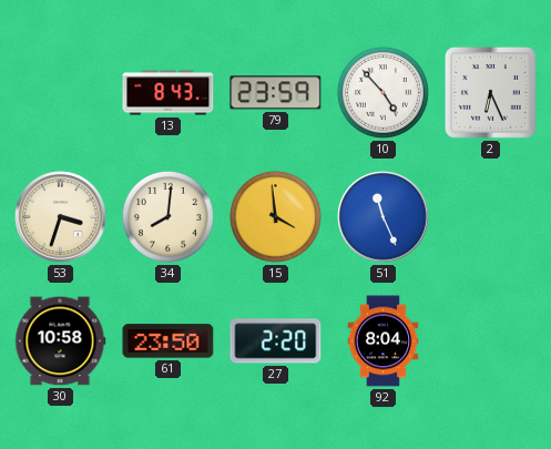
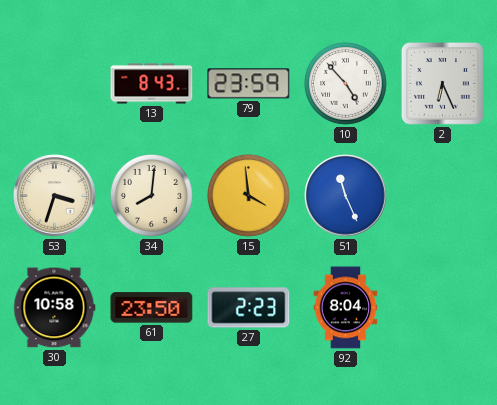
27: 2:20 -> 2:23 (249, 308)
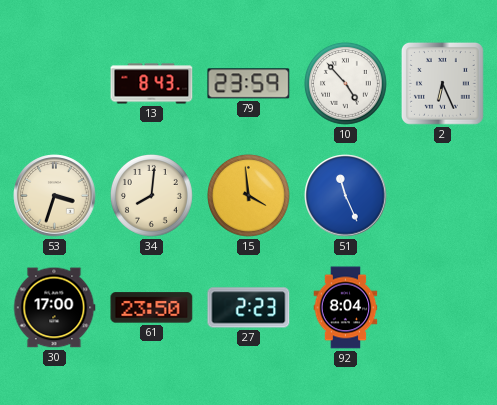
30: 10:58 -> 17:00 (54, 308)
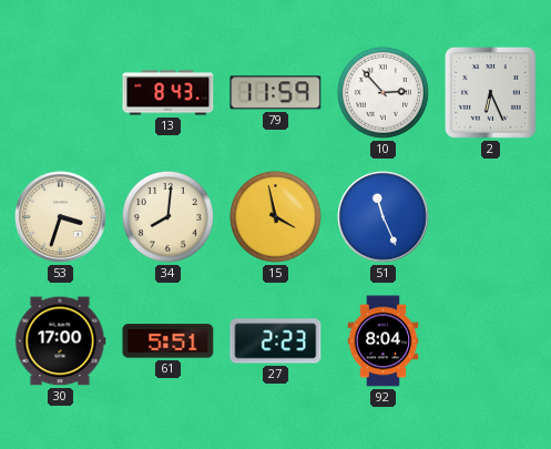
79: 23:59 -> 11:59 (276, 93)
10: 4:53 -> 2:53 (382, 92)
15: 3:59 -> 3:58 (275, 216)
61: 23:50 -> 5:51 (169, 341)
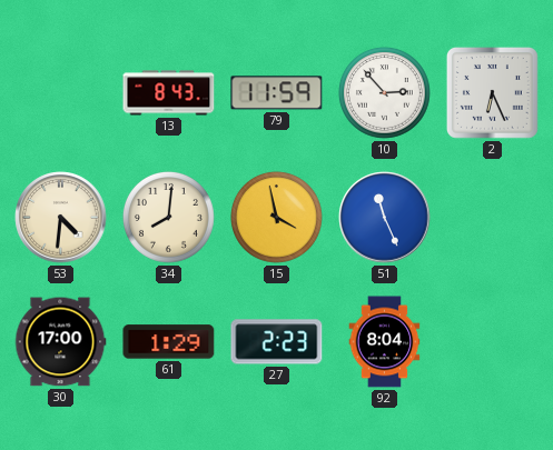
53: 3:33 -> 4:31 (61, 218)
61: 5:51 -> 1:29 (169, 342)
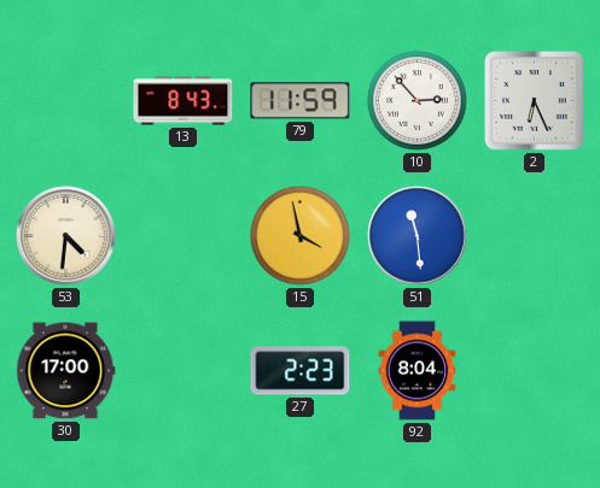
34: 8:01 -> none (168, 217)
51: 11:26 -> 11:29 (418, 236)
61: 1:29 -> none (169, 342)
